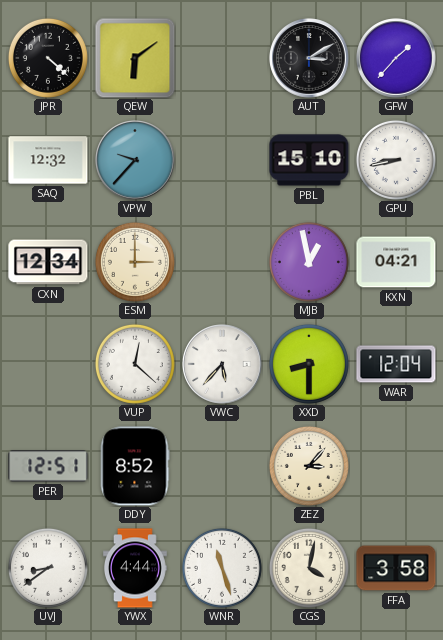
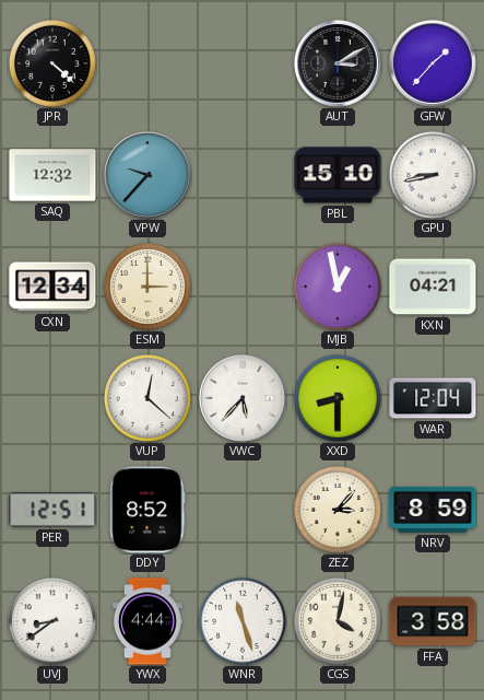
QEW: 6:09 -> none (135, 58)
NRV: none -> 8:59 (433, 510)
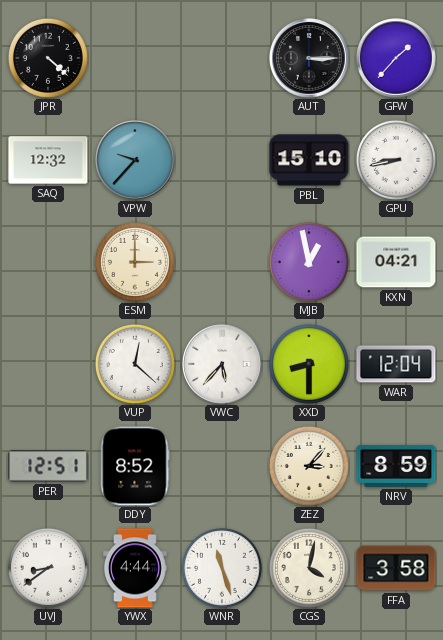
AUT: 3:10 -> 3:15 (309, 58)
CXN: 12:34 -> none (52, 287)
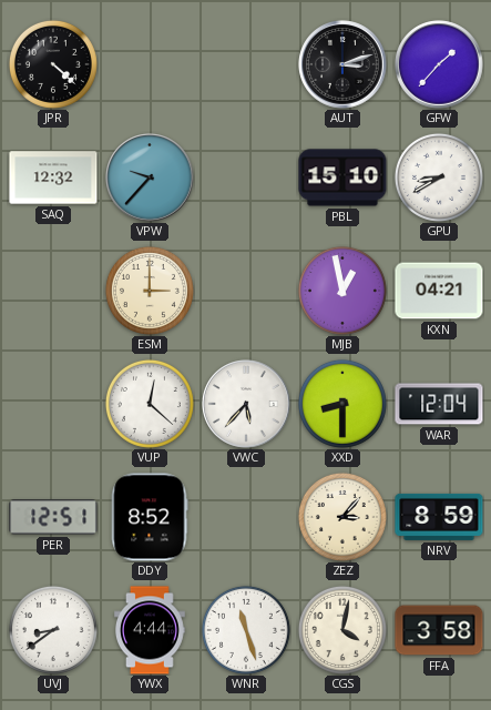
AUT: 3:15 -> 3:12 (342, 64)
GPU: 8:43 -> 8:40 (439, 177)
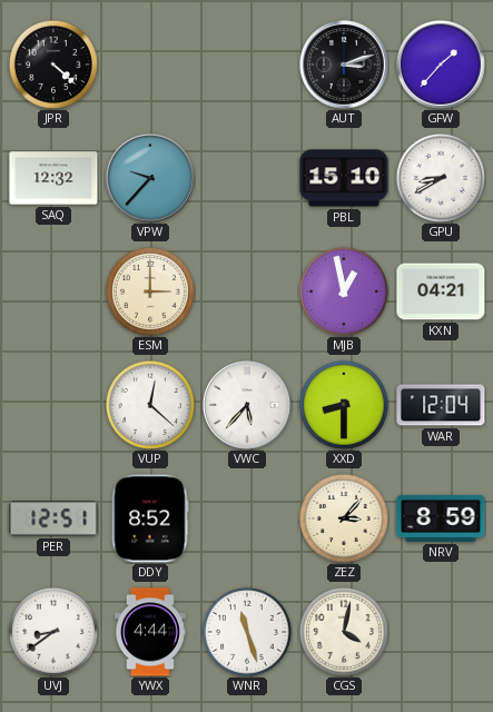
FFA: 3:58 -> none (439, 630)
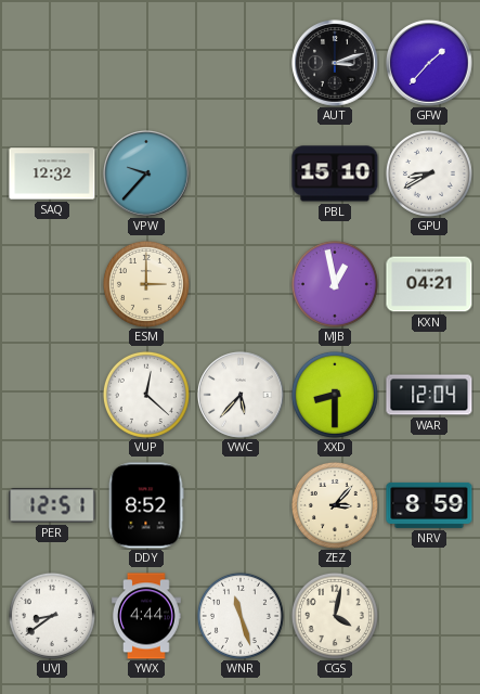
JPR: 4:22 -> none (53, 65)
